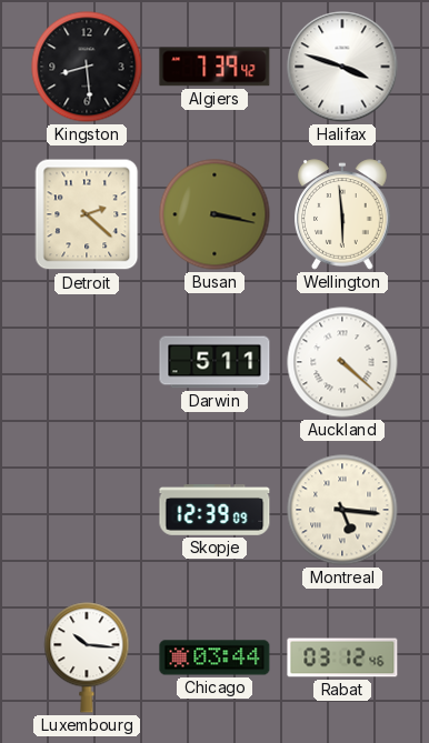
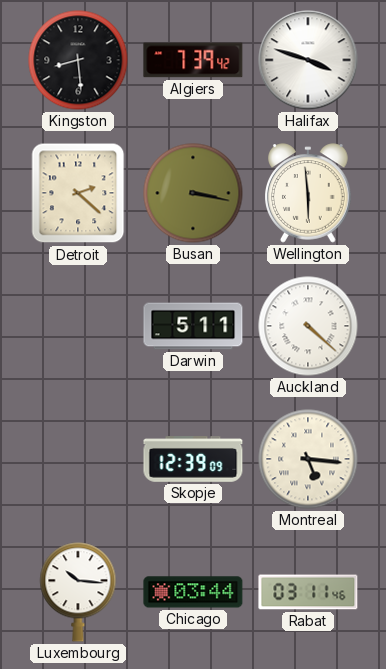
Rabat: 03:12 -> 03:11 (308, 592)
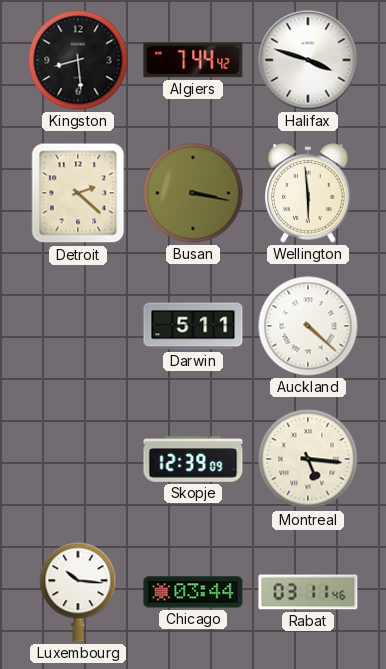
Algiers: 7:39 -> 7:44 (193, 60)
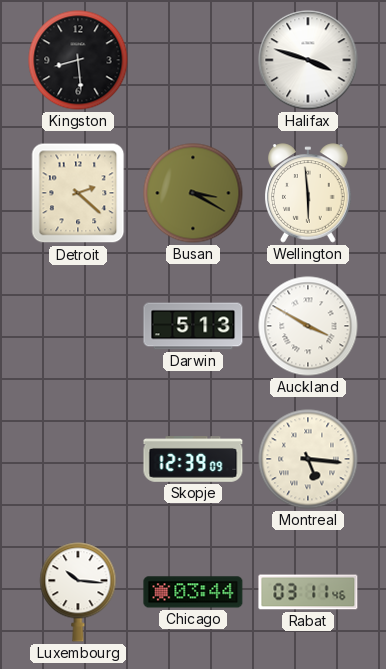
Algiers: 7:44 -> none (193, 60)
Busan: 3:17 -> 3:20 (193, 193)
Darwin: 5:11 -> 5:13 (193, 326)
Auckland: 4:22 -> 3:50 (308, 326)
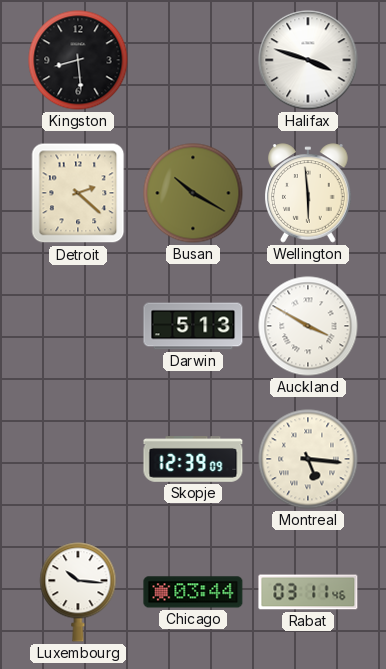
Busan: 3:20 -> 10:20 (193, 193)
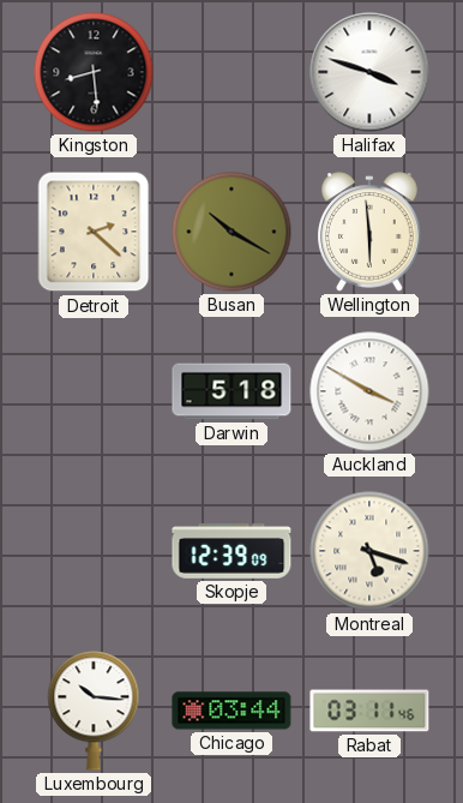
Darwin: 5:13 -> 5:18 (231, 391)
Montreal: 5:16 -> 5:18 (369, 551)
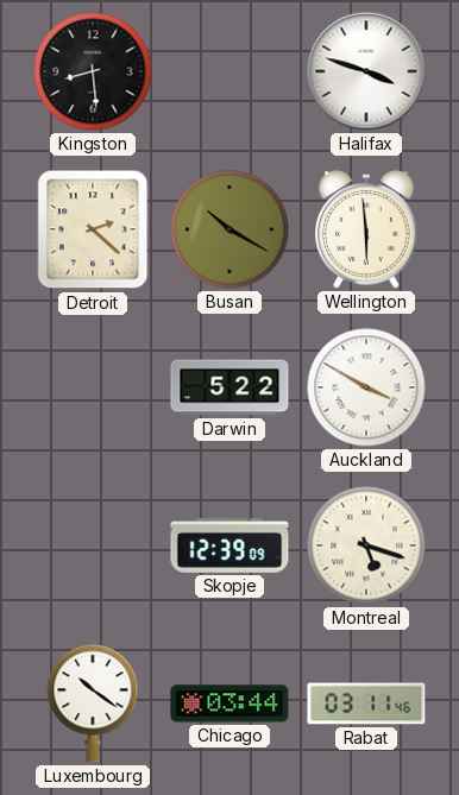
Darwin: 5:18 -> 5:22 (229, 387)
Luxembourg: 10:16 -> 10:21 (93, 703)
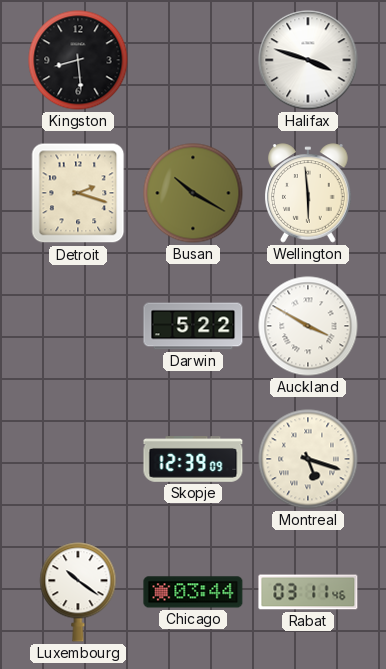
Detroit: 2:22 -> 2:18 (78, 193)
